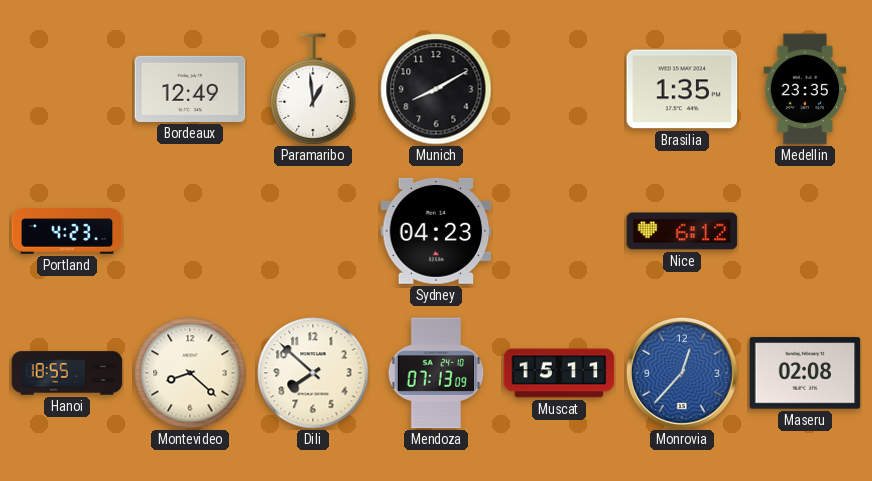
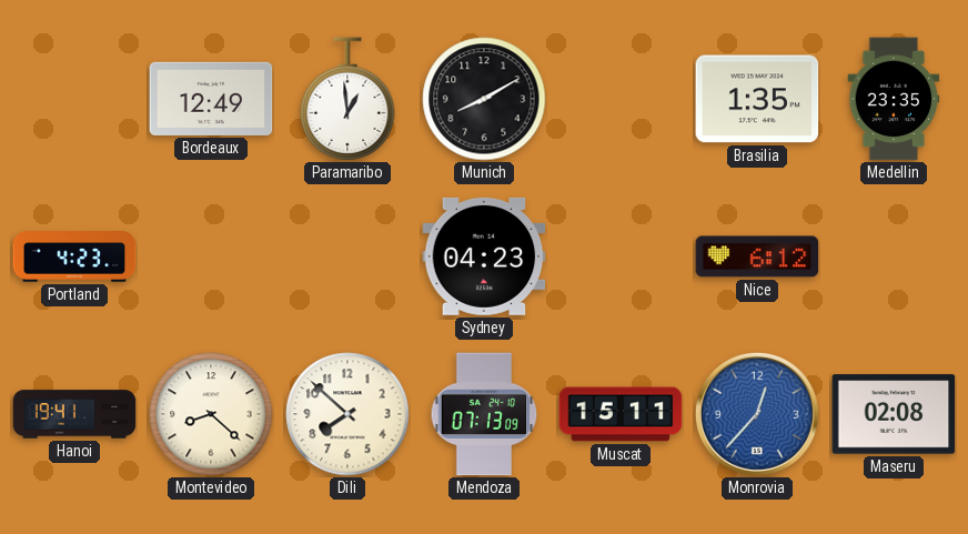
Hanoi: 18:55 -> 19:41 (74, 414)
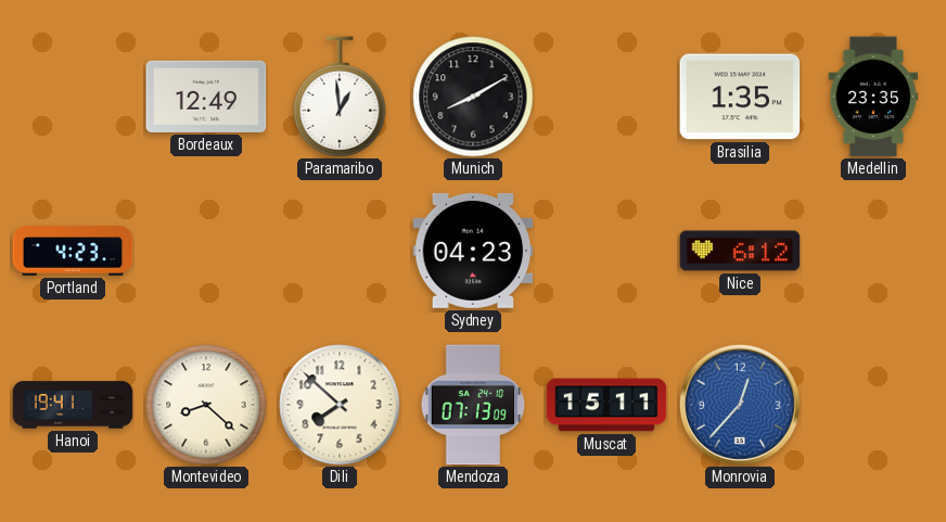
Maseru: 02:08 -> none (894, 414)
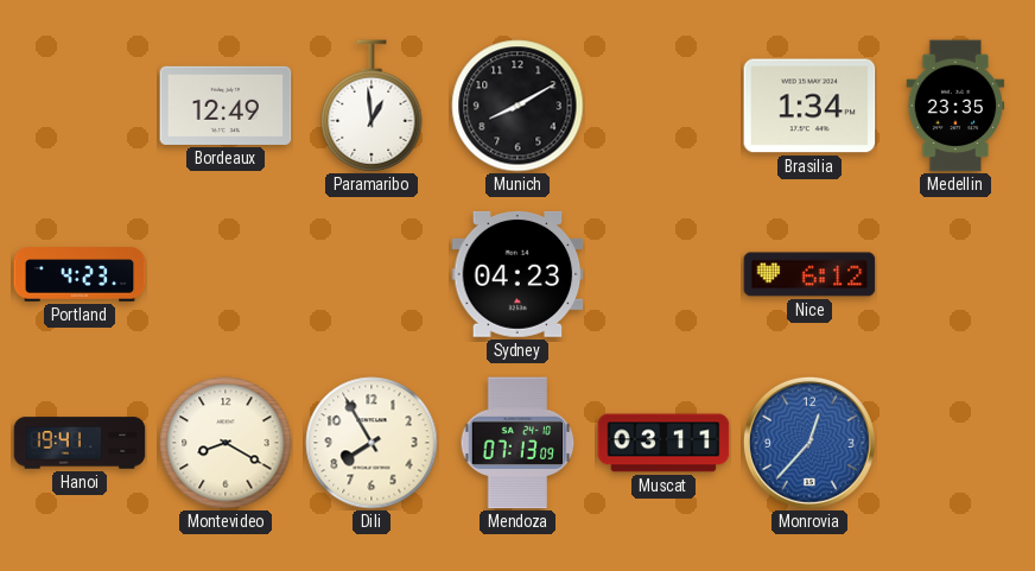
Brasilia: 1:35 -> 1:34 (809, 106)
Montevideo: 8:22 -> 8:20 (226, 443)
Dili: 7:52 -> 7:55 (372, 443)
Muscat: 15:11 -> 03:11 (663, 443)
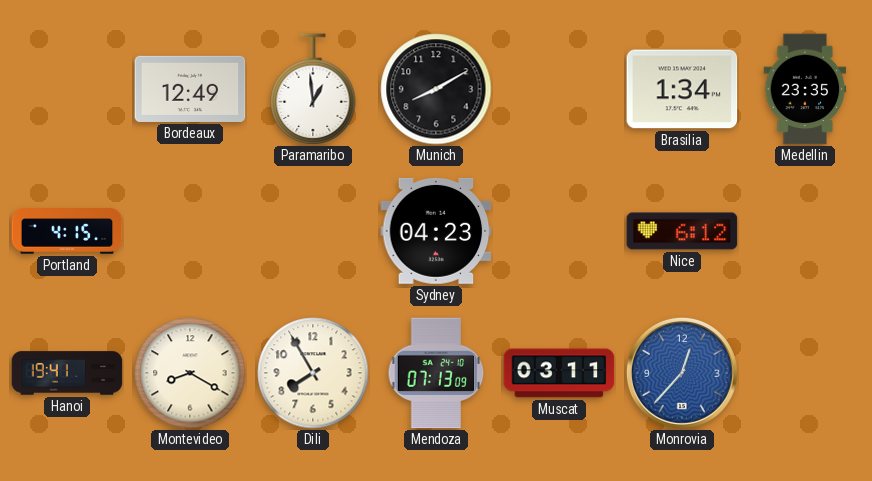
Portland: 4:23 -> 4:15 (67, 231)
